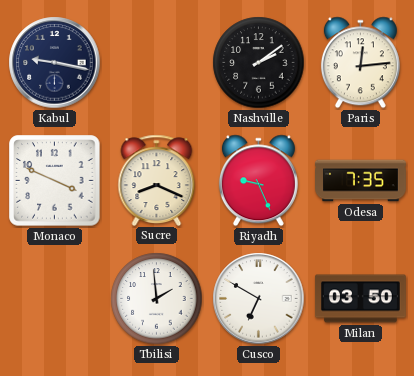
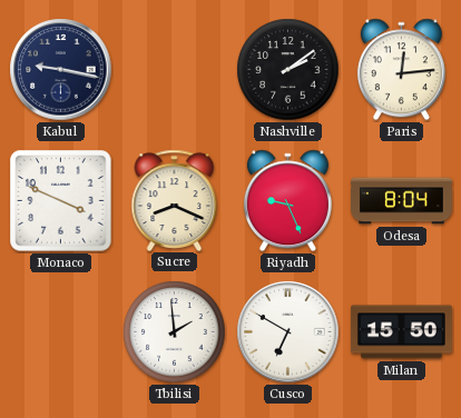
Odesa: 7:35 -> 8:04 (402, 201)
Milan: 03:50 -> 15:50 (401, 332)
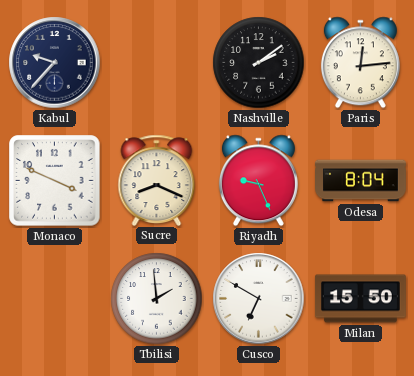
Kabul: 9:17 -> 9:37 (55, 63)
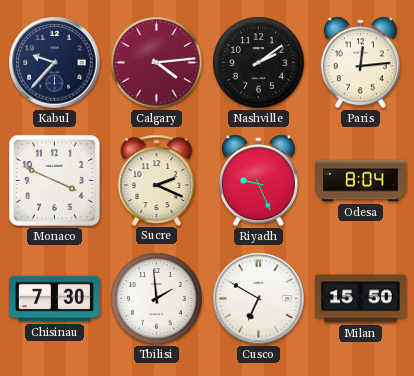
Calgary: none -> 4:14 (157, 63)
Sucre: 8:19 -> 2:19 (157, 180)
Chisinau: none -> 7:30 (54, 299)
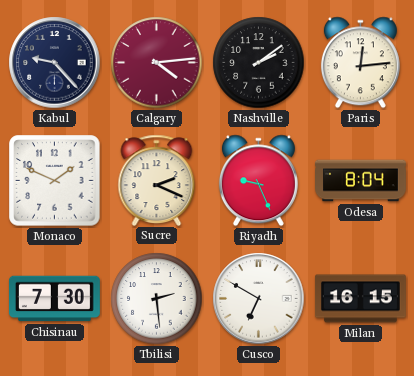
Kabul: 9:37 -> 9:23 (55, 63)
Monaco: 3:49 -> 1:49 (55, 181)
Tbilisi: 1:59 -> 2:29 (157, 299)
Milan: 15:50 -> 16:15 (360, 299)
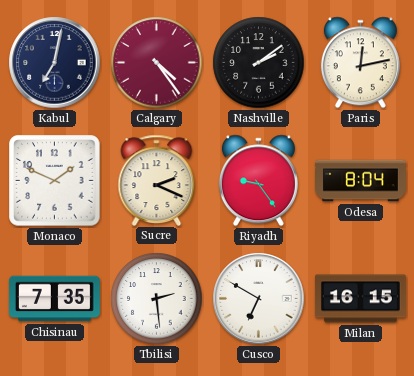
Kabul: 9:23 -> 7:02 (55, 63)
Calgary: 4:14 -> 4:24 (157, 63)
Paris: 12:14 -> 12:13 (360, 63)
Riyadh: 9:26 -> 9:24 (258, 181)
Chisinau: 7:30 -> 7:35 (54, 299)
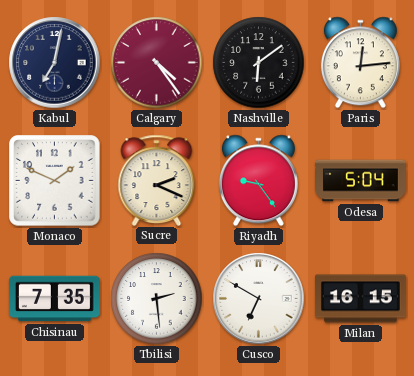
Nashville: 2:09 -> 6:09 (259, 63)
Paris: 12:13 -> 12:14 (360, 63)
Odesa: 8:04 -> 5:04 (361, 181)
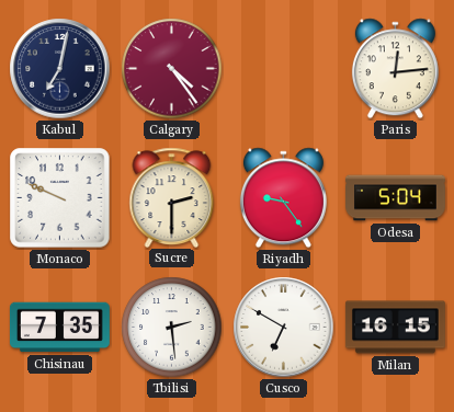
Nashville: 6:09 -> none (259, 63)
Monaco: 1:49 -> 9:49 (60, 198)
Sucre: 2:19 -> 2:30 (172, 197)
